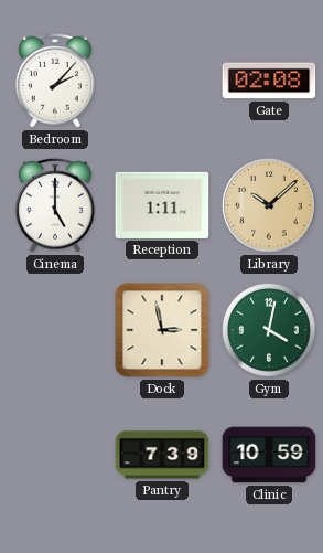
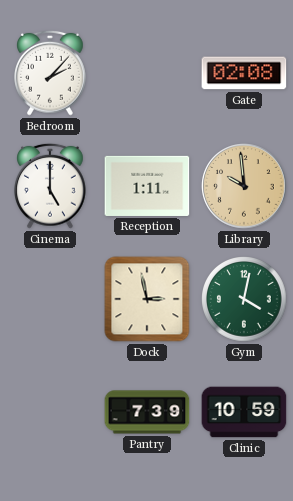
Library: 10:08 -> 9:59 (244, 186)
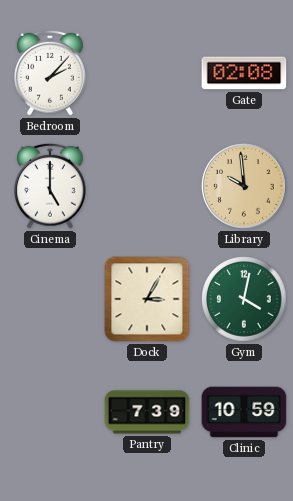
Reception: 1:11 -> none (147, 186)
Dock: 2:58 -> 3:05 (147, 299)
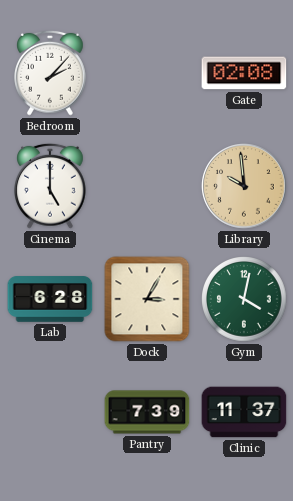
Lab: none -> 6:28 (50, 299)
Clinic: 10:59 -> 11:37 (244, 412)
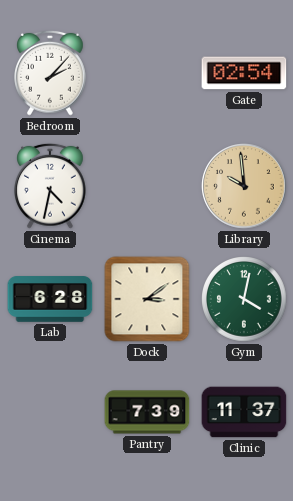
Gate: 02:08 -> 02:54 (244, 73)
Cinema: 5:00 -> 4:32 (51, 186)
Dock: 3:05 -> 3:09 (147, 299)
